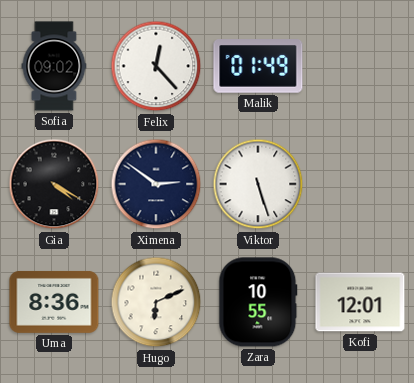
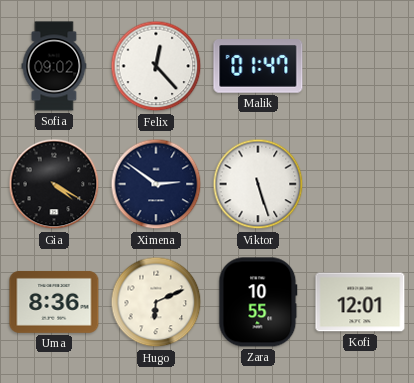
Malik: 01:49 -> 01:47 (258, 66)
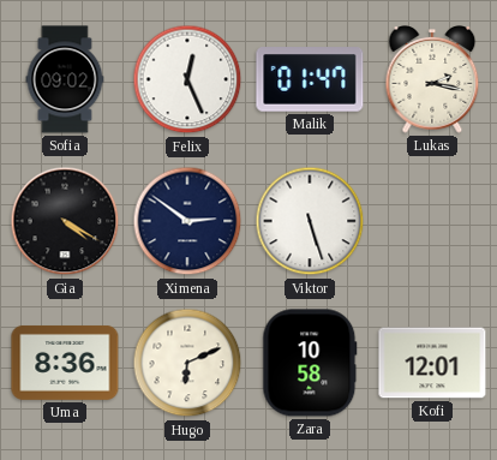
Felix: 12:23 -> 12:26 (187, 79)
Lukas: none -> 2:17 (432, 79)
Zara: 10:55 -> 10:58 (310, 363)
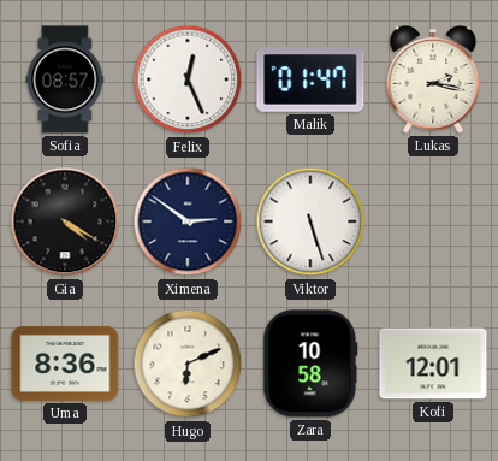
Sofia: 09:02 -> 08:57 (65, 79)
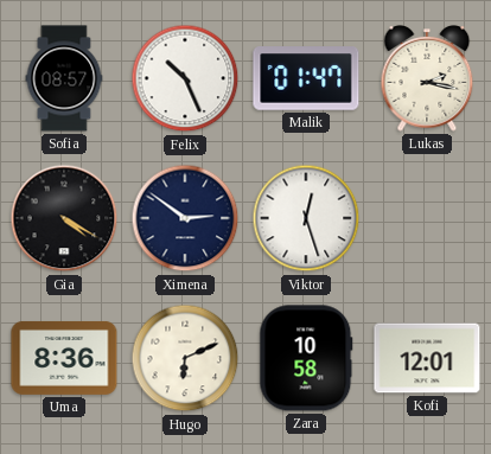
Felix: 12:26 -> 10:26 (185, 78)
Viktor: 5:27 -> 12:27 (306, 218)
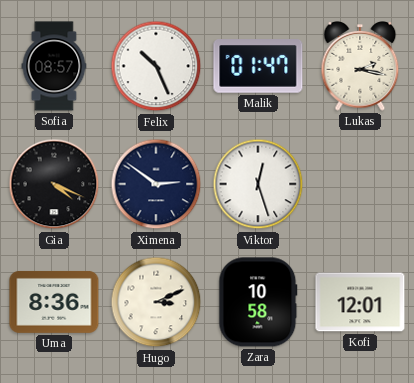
Gia: 4:20 -> 4:19 (54, 184)
Hugo: 6:11 -> 3:11 (156, 302)
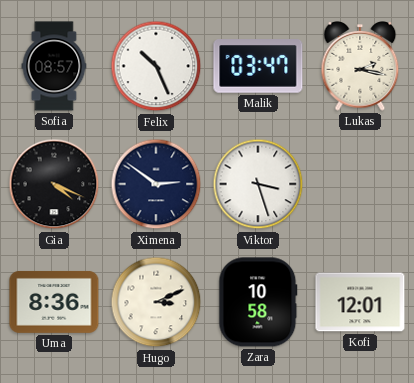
Malik: 01:47 -> 03:47 (258, 66)
Viktor: 12:27 -> 3:27 (258, 184)
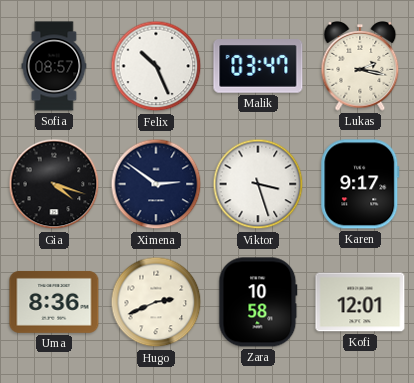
Gia: 4:19 -> 4:18 (54, 184)
Karen: none -> 9:17 (360, 184)
Hugo: 3:11 -> 2:41 (156, 302)
